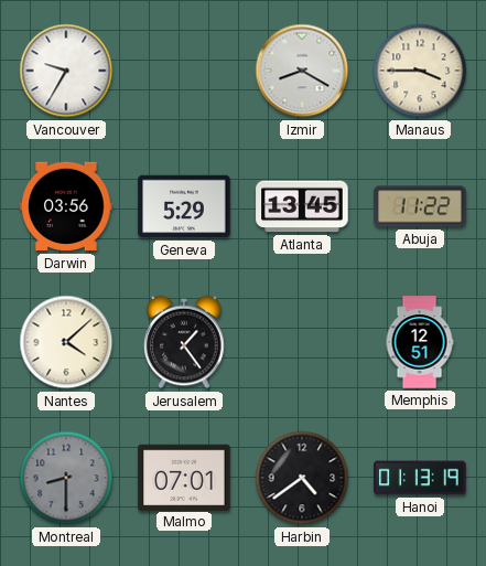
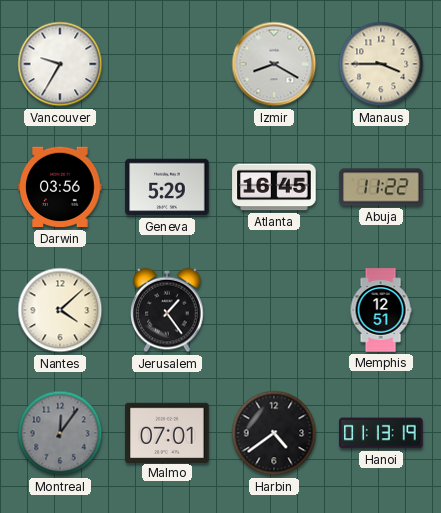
Atlanta: 13:45 -> 16:45 (274, 187)
Montreal: 8:30 -> 12:06 (60, 433)
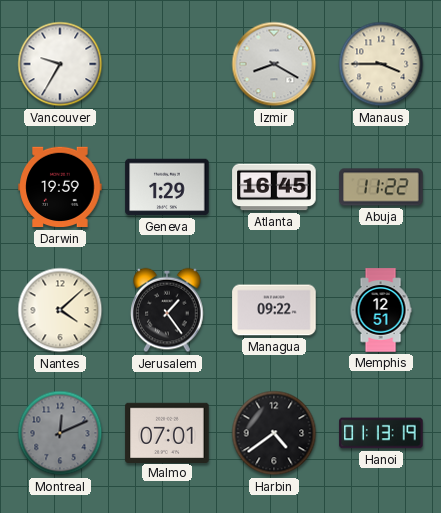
Darwin: 03:56 -> 19:59 (60, 187)
Geneva: 5:29 -> 1:29 (167, 187)
Managua: none -> 09:22 (274, 310)
Montreal: 12:06 -> 12:11 (60, 433)
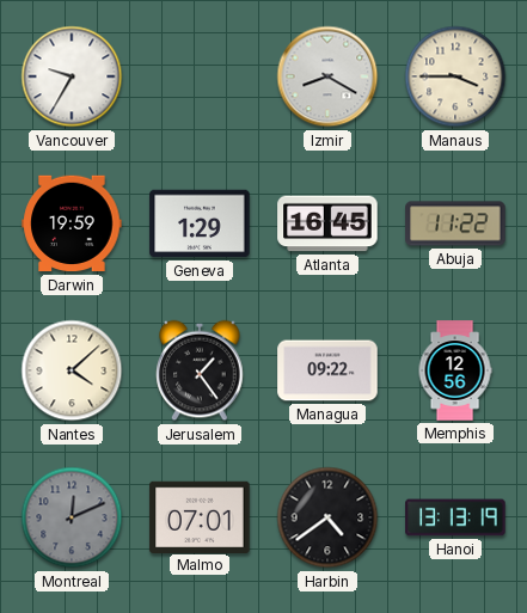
Memphis: 12:51 -> 12:56 (455, 370)
Hanoi: 01:13 -> 13:13 (455, 517)
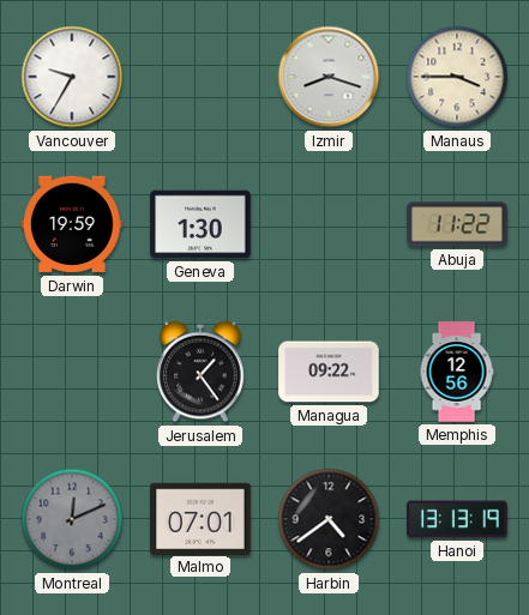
Izmir: 8:20 -> 8:18 (329, 77)
Geneva: 1:29 -> 1:30 (200, 224)
Atlanta: 16:45 -> none (327, 223)
Nantes: 4:08 -> none (72, 370)
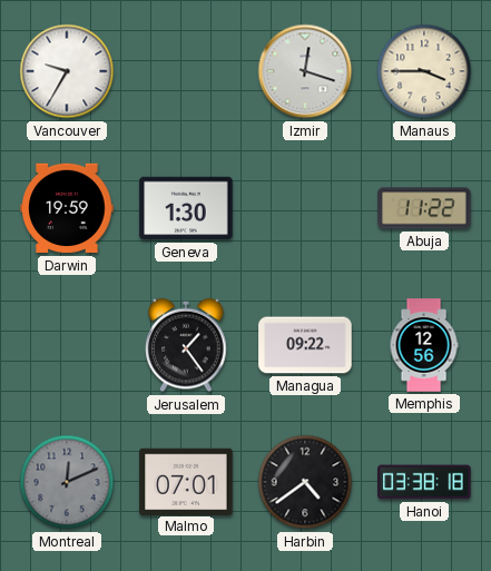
Izmir: 8:18 -> 12:18 (305, 71)
Hanoi: 13:13 -> 03:38 (424, 482)
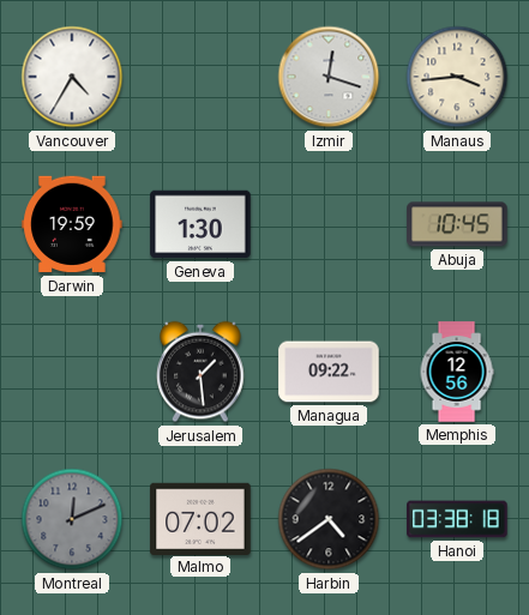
Vancouver: 9:35 -> 4:35 (72, 77)
Manaus: 3:45 -> 3:44 (457, 77)
Abuja: 11:22 -> 10:45 (457, 224)
Jerusalem: 1:24 -> 1:29 (200, 372)
Malmo: 07:01 -> 07:02 (200, 518)
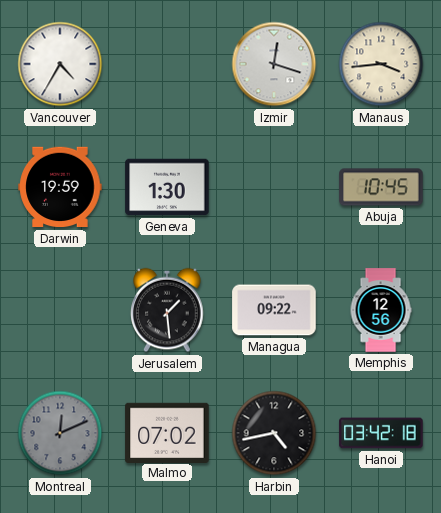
Harbin: 4:39 -> 4:43 (274, 433)
Hanoi: 03:38 -> 03:42 (381, 433)
